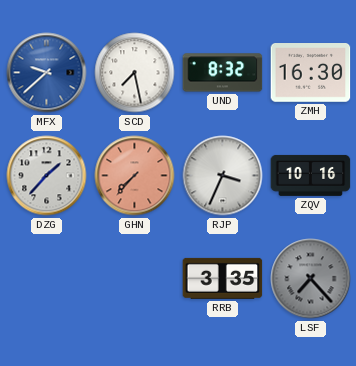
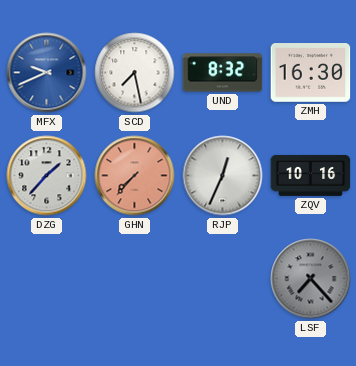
MFX: 9:38 -> 9:41 (47, 73)
RJP: 3:34 -> 12:34 (223, 176)
RRB: 3:35 -> none (223, 278)
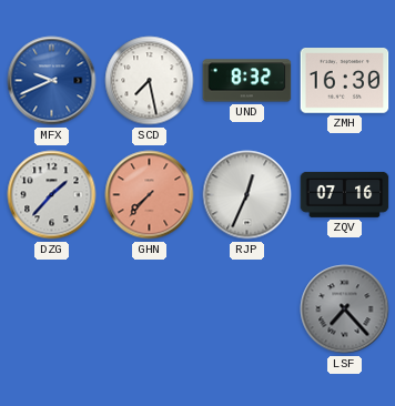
ZQV: 10:16 -> 07:16 (345, 194)
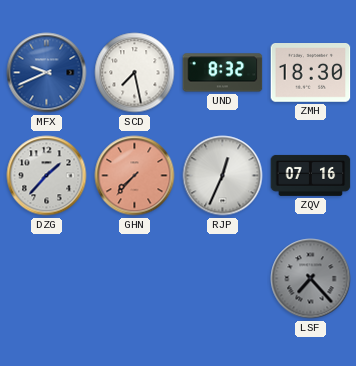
ZMH: 16:30 -> 18:30 (311, 73)
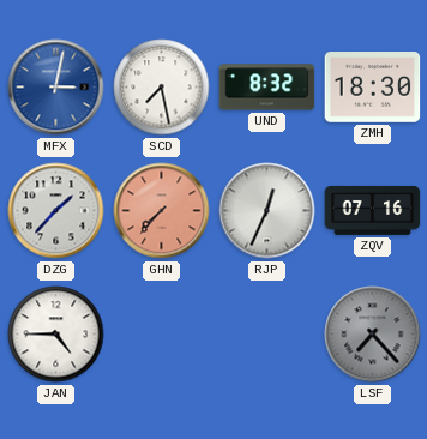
MFX: 9:41 -> 3:02 (56, 88)
JAN: none -> 4:45 (56, 335)
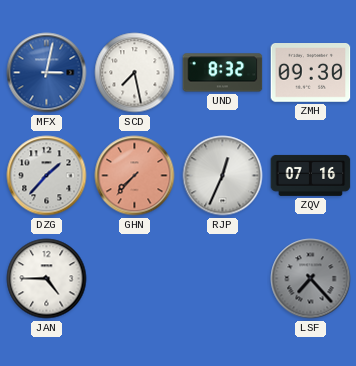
ZMH: 18:30 -> 09:30 (311, 73)
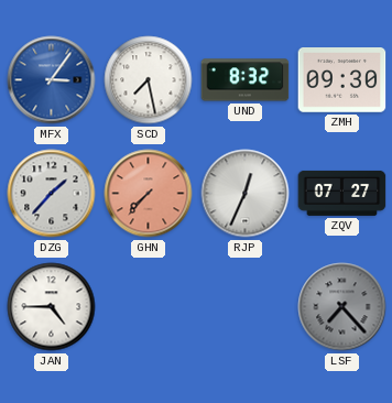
MFX: 3:02 -> 3:06 (52, 80)
ZQV: 07:16 -> 07:27 (342, 193)
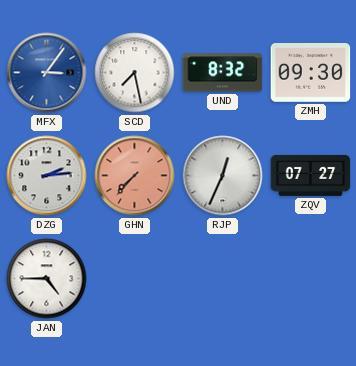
DZG: 1:37 -> 2:14 (47, 176)
LSF: 7:23 -> none (342, 307)
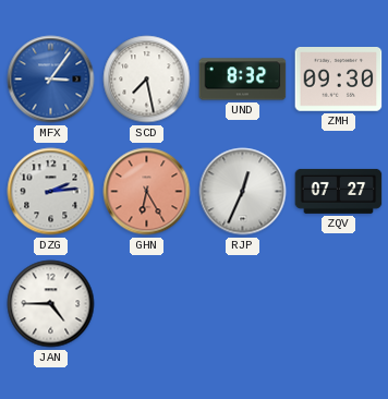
GHN: 7:37 -> 6:25 (147, 192)
